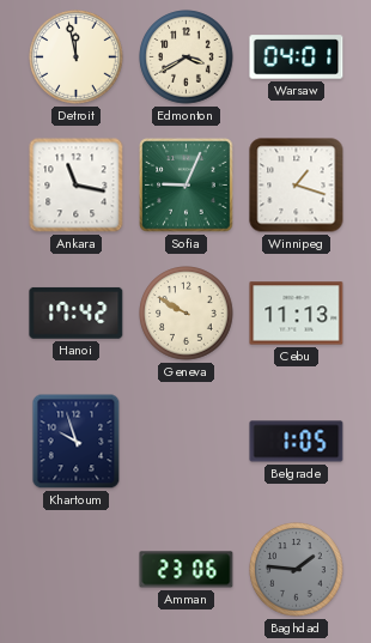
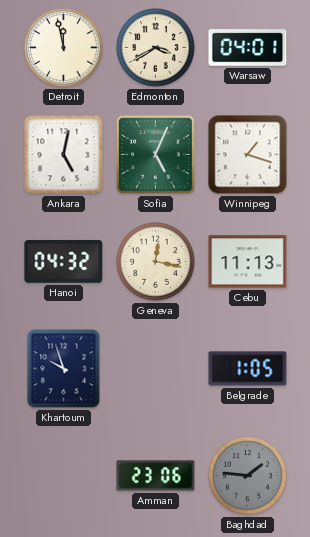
Ankara: 11:17 -> 5:02 (64, 155)
Sofia: 9:04 -> 5:04 (156, 155)
Hanoi: 17:42 -> 04:32 (64, 261)
Geneva: 9:50 -> 12:17 (156, 262)
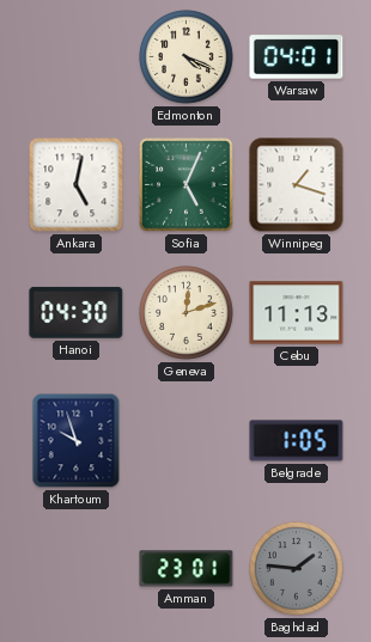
Detroit: 11:58 -> none (64, 48)
Edmonton: 3:40 -> 4:19 (187, 57)
Hanoi: 04:32 -> 04:30 (77, 312)
Geneva: 12:17 -> 12:12 (187, 313)
Amman: 23:06 -> 23:01 (187, 569)
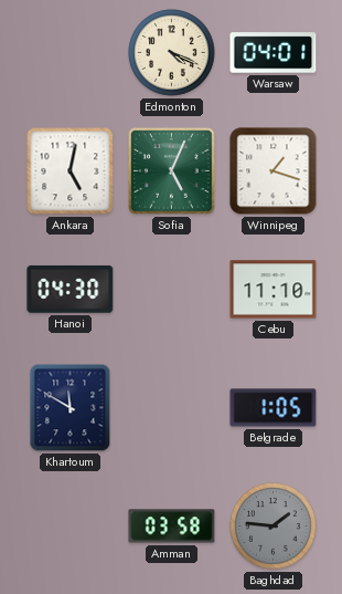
Geneva: 12:12 -> none (187, 313)
Cebu: 11:13 -> 11:10 (274, 290)
Khartoum: 9:57 -> 11:50 (71, 408)
Amman: 23:01 -> 03:58 (172, 527)
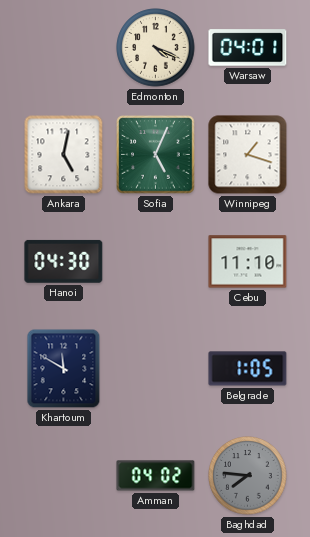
Amman: 03:58 -> 04:02 (156, 476)
Baghdad: 1:46 -> 7:46 (248, 476)
